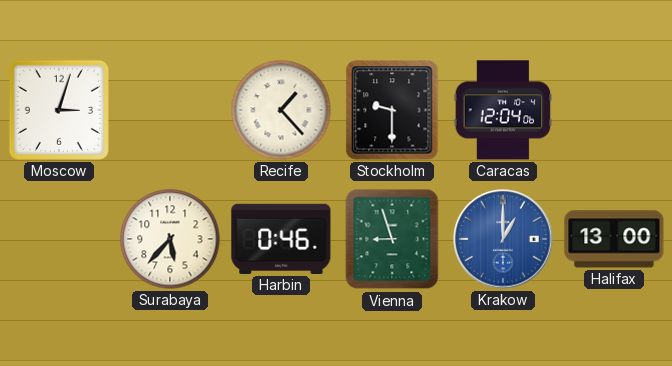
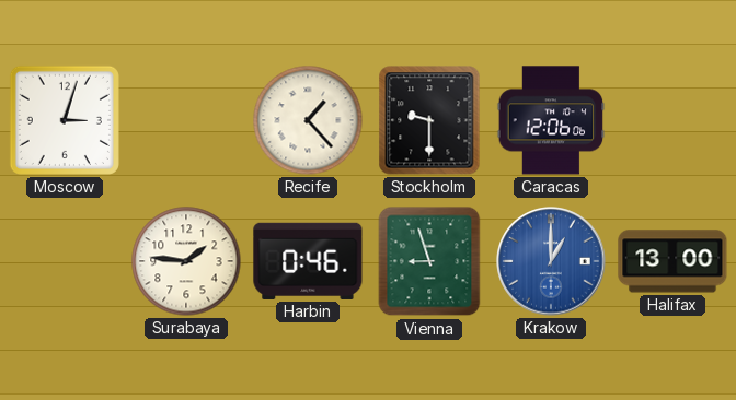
Caracas: 12:04 -> 12:06 (551, 120)
Surabaya: 5:37 -> 1:46 (186, 261)
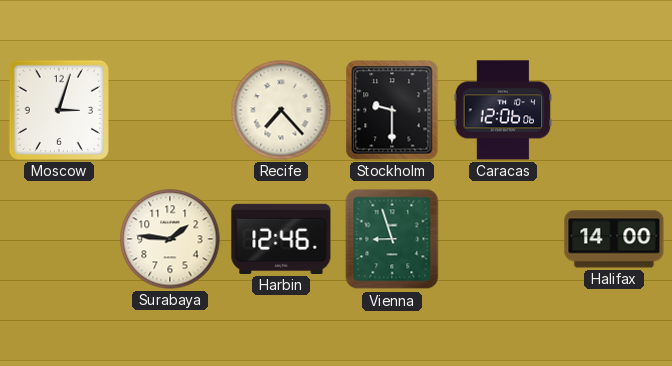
Recife: 1:23 -> 7:23 (281, 110)
Harbin: 0:46 -> 12:46 (281, 239)
Krakow: 1:00 -> none (551, 261)
Halifax: 13:00 -> 14:00 (614, 239)
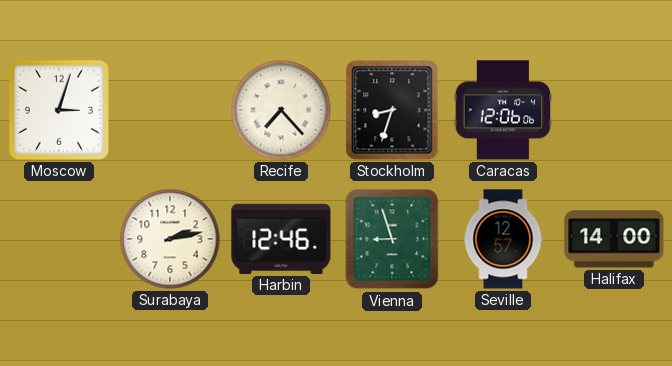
Stockholm: 9:30 -> 8:33 (392, 110)
Surabaya: 1:46 -> 2:13 (170, 239)
Seville: none -> 12:57 (503, 239)
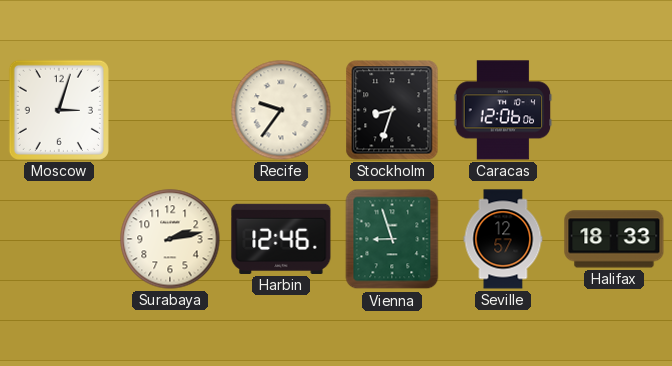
Recife: 7:23 -> 9:36 (281, 110)
Halifax: 14:00 -> 18:33 (614, 239)
